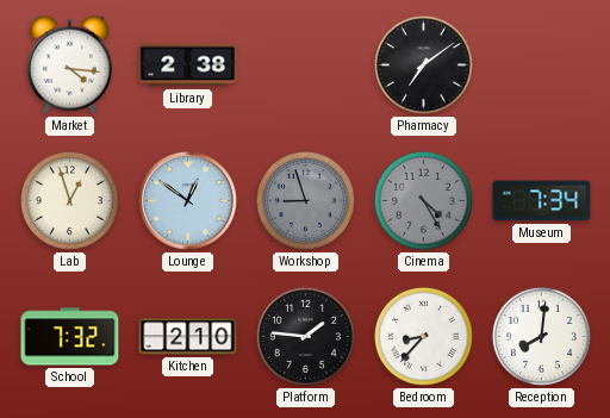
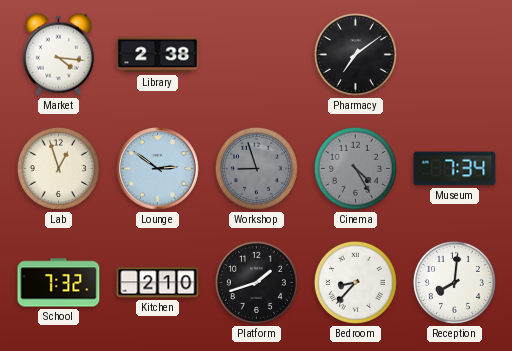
Lounge: 12:51 -> 2:51 (158, 169)
Platform: 1:46 -> 1:42 (256, 282)
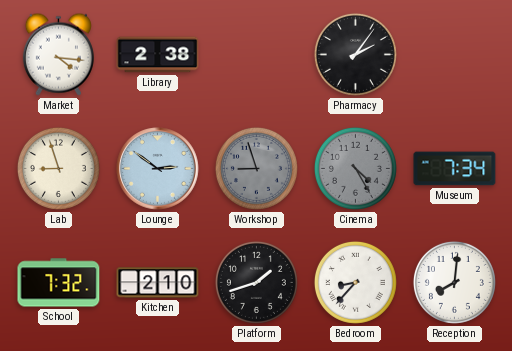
Pharmacy: 7:09 -> 2:06 (355, 54)
Lab: 12:57 -> 8:57 (58, 168)
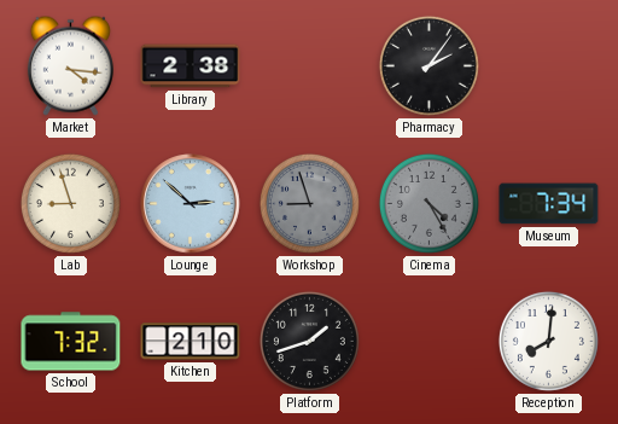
Lounge: 2:51 -> 2:52 (191, 204)
Bedroom: 8:37 -> none (355, 282)
